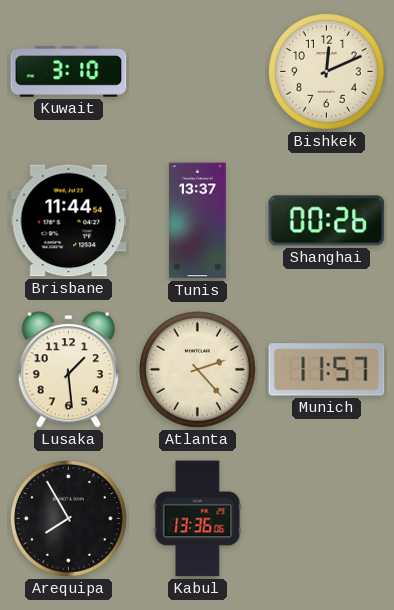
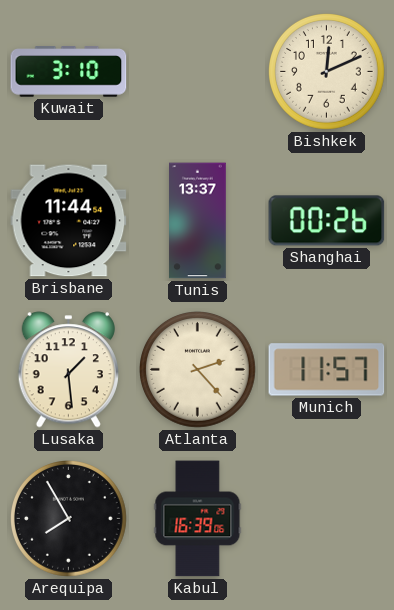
Kabul: 13:36 -> 16:39 (198, 519)
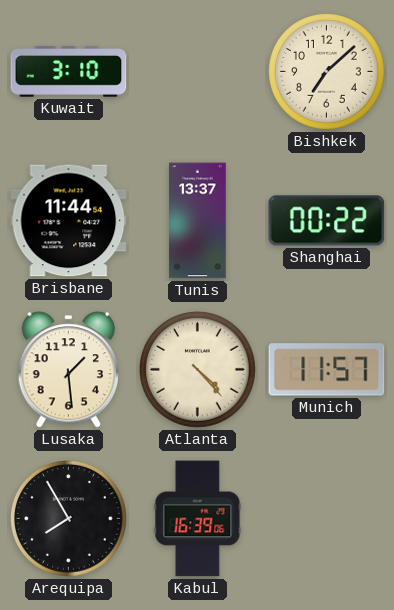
Bishkek: 12:11 -> 7:08 (327, 72)
Shanghai: 00:26 -> 00:22 (327, 221)
Atlanta: 2:23 -> 4:23 (198, 370)
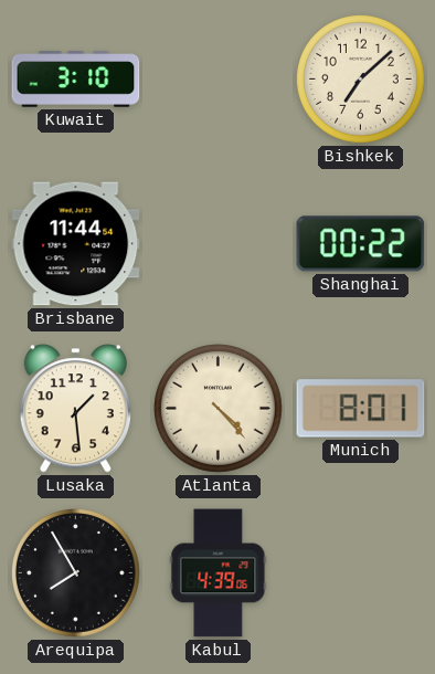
Tunis: 13:37 -> none (198, 221)
Munich: 11:57 -> 8:01 (361, 409)
Kabul: 16:39 -> 4:39 (219, 573)
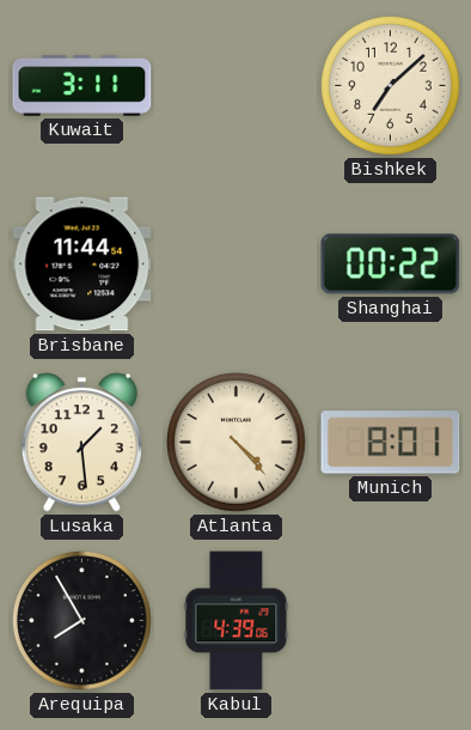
Kuwait: 3:10 -> 3:11 (82, 86)
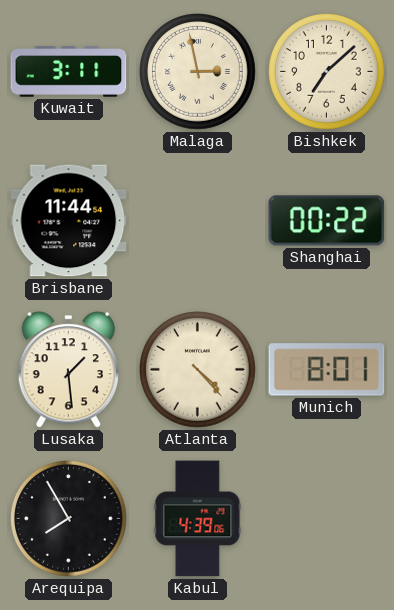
Malaga: none -> 2:58 (198, 72)
